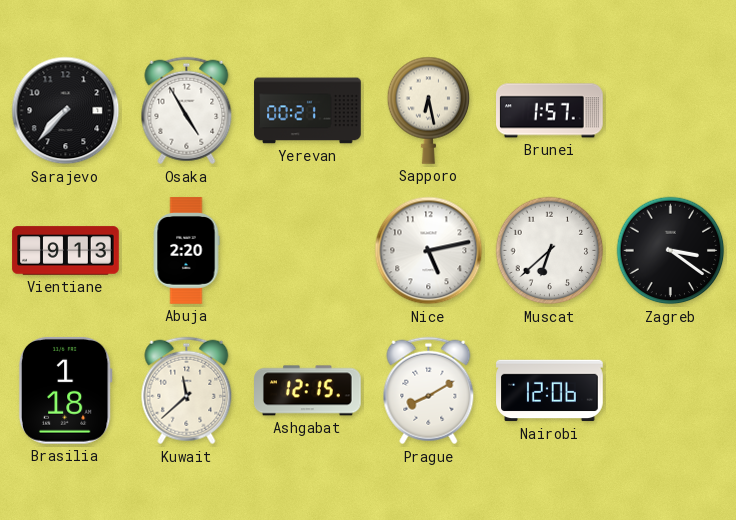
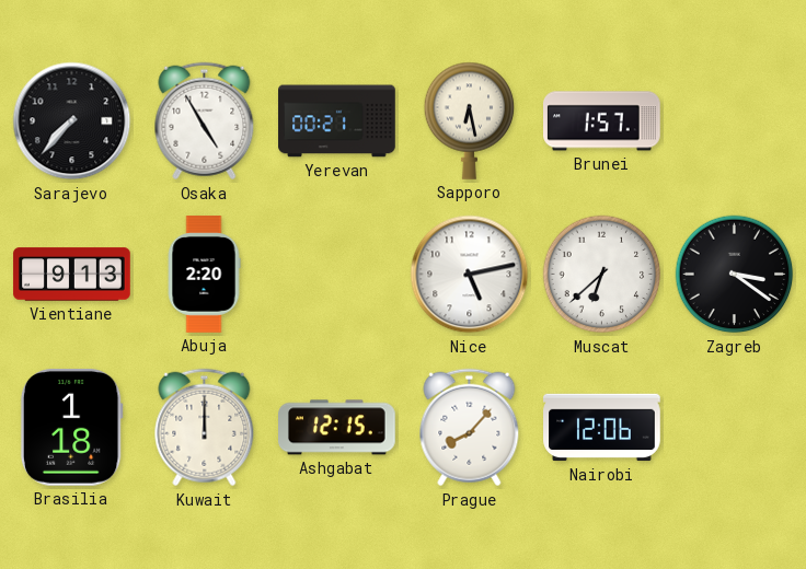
Kuwait: 11:38 -> 12:00 (205, 428)
Prague: 8:10 -> 8:07 (470, 428)
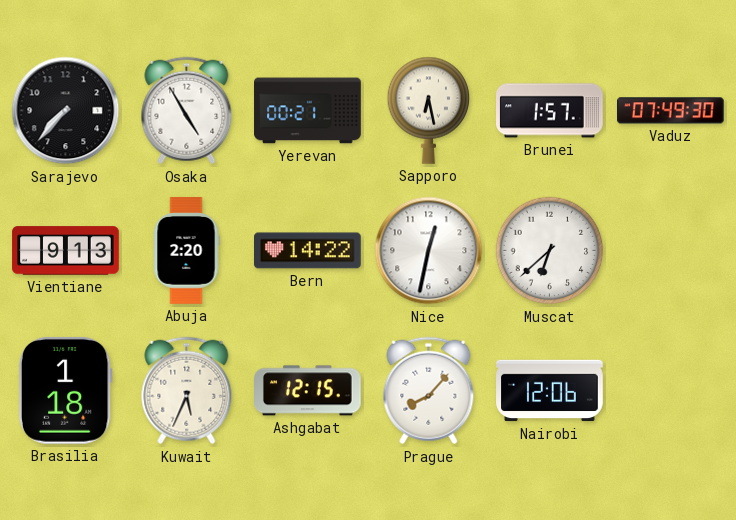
Vaduz: none -> 07:49 (671, 111)
Bern: none -> 14:22 (308, 251)
Nice: 5:13 -> 12:32 (429, 251)
Zagreb: 3:21 -> none (735, 275)
Kuwait: 12:00 -> 5:34 (187, 391)
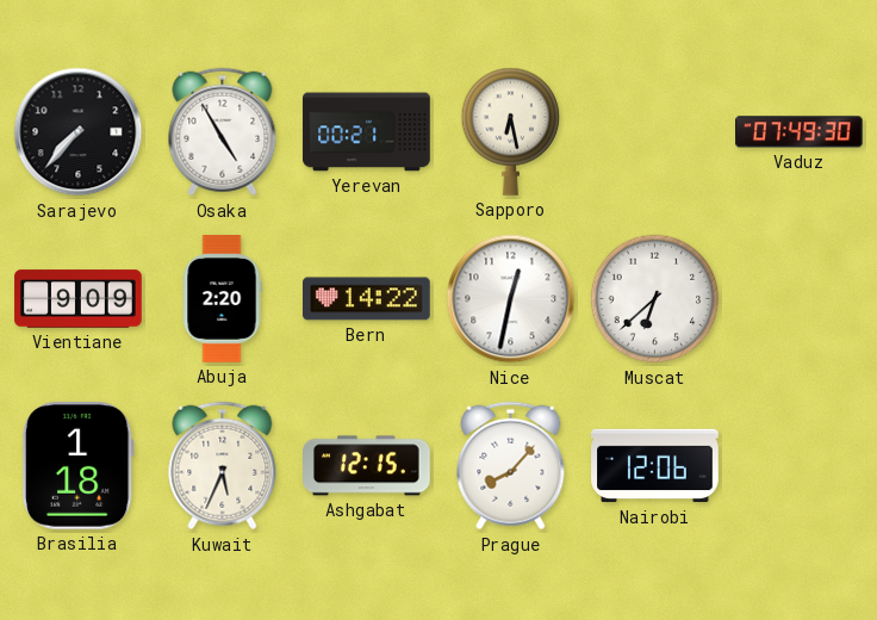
Brunei: 1:57 -> none (550, 111)
Vientiane: 9:13 -> 9:09 (79, 299)
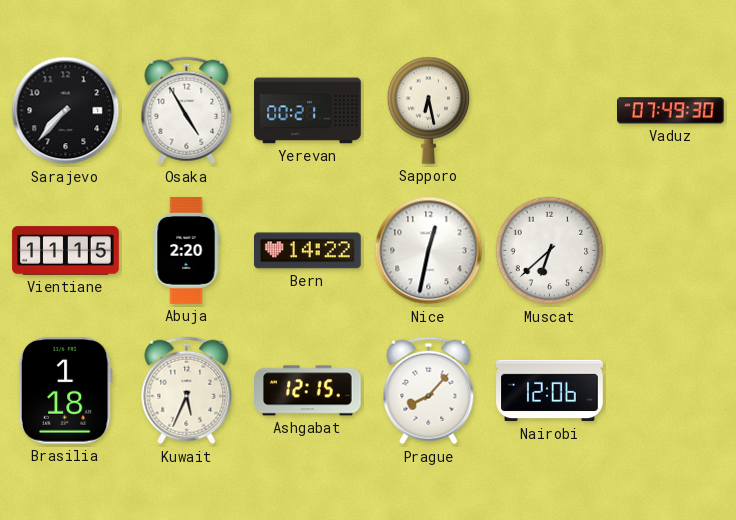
Vientiane: 9:09 -> 11:15 (66, 251)
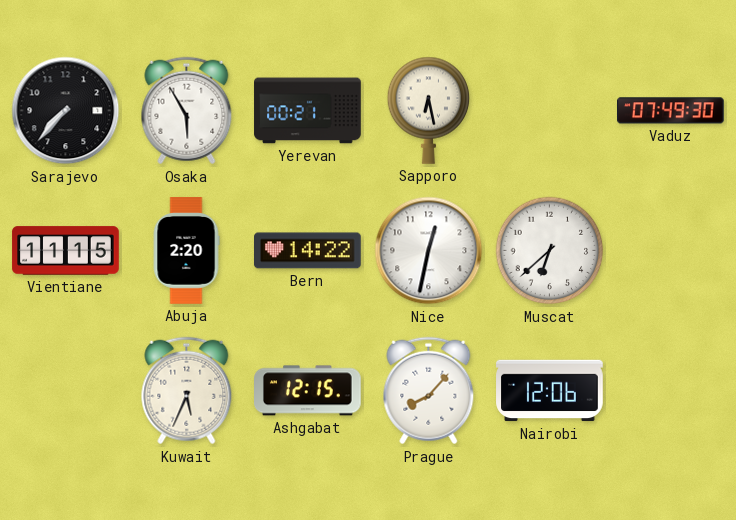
Osaka: 4:55 -> 5:55 (187, 111)
Brasilia: 1:18 -> none (65, 391)
